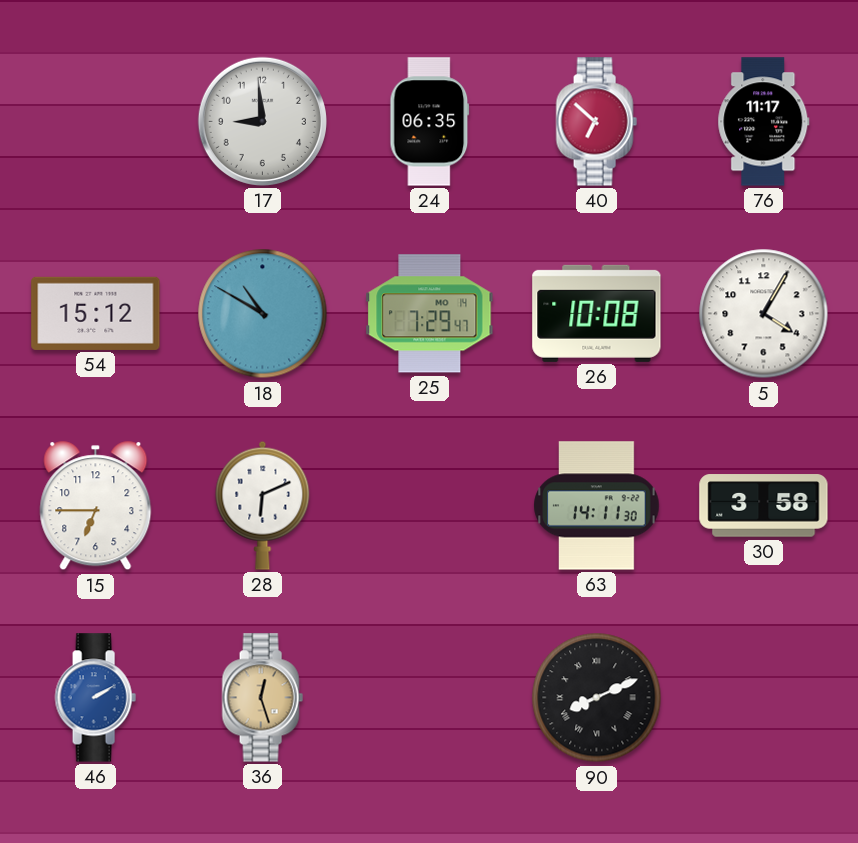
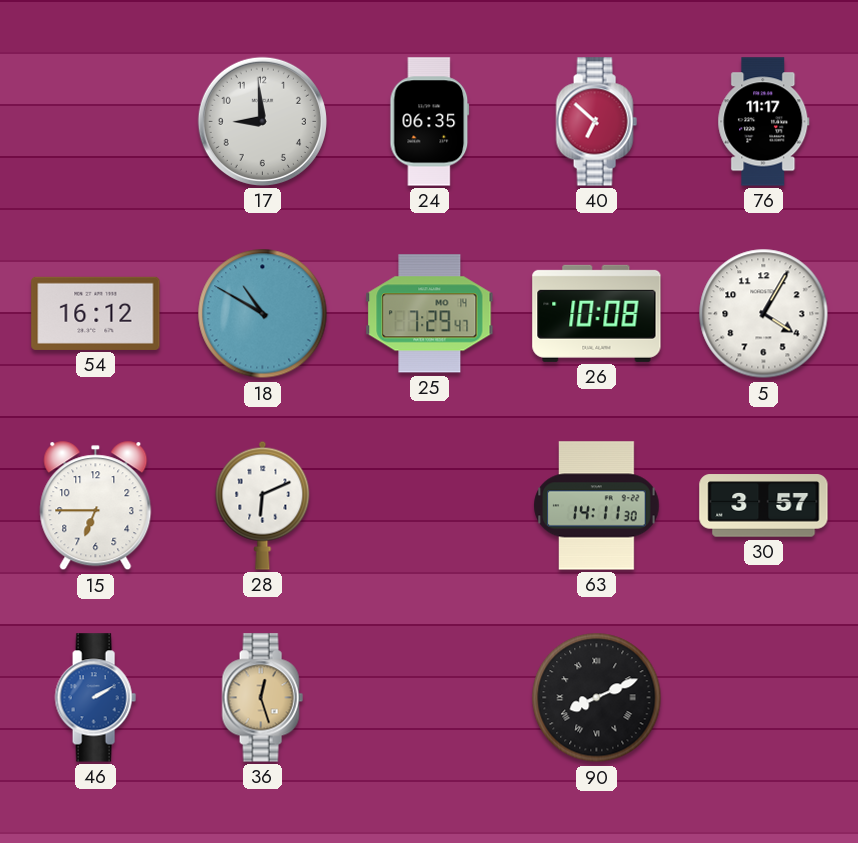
54: 15:12 -> 16:12 (96, 313)
30: 3:58 -> 3:57 (764, 506)
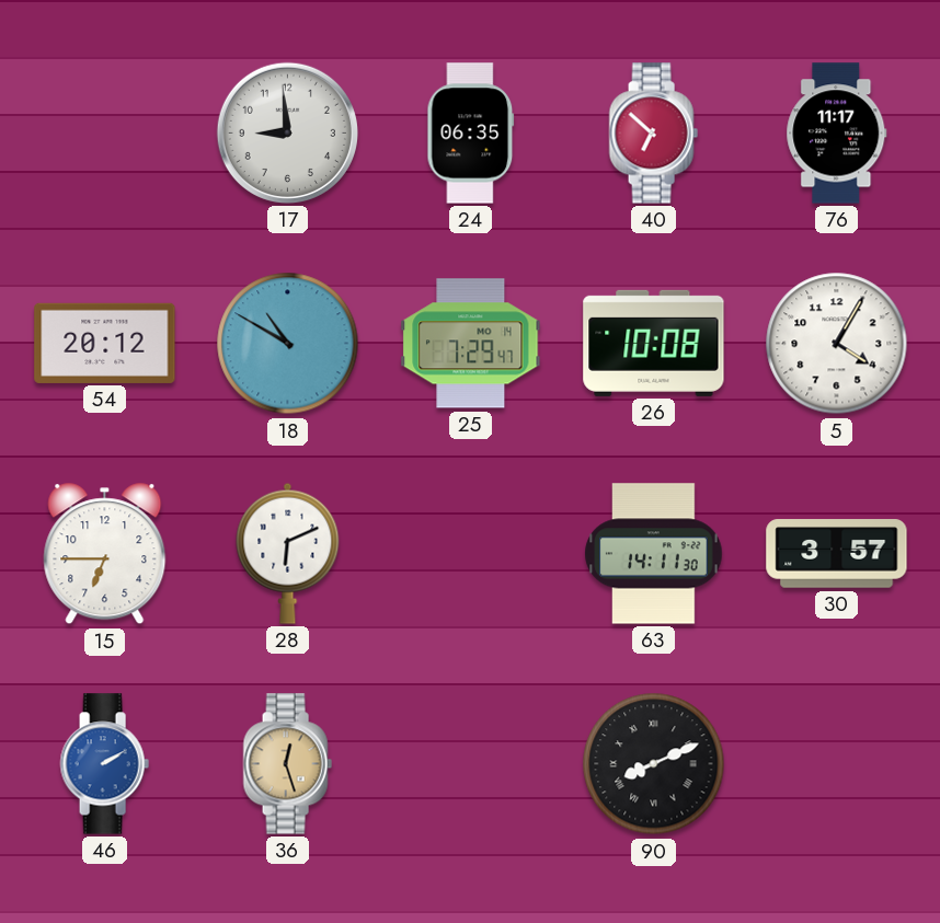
54: 16:12 -> 20:12 (105, 343)
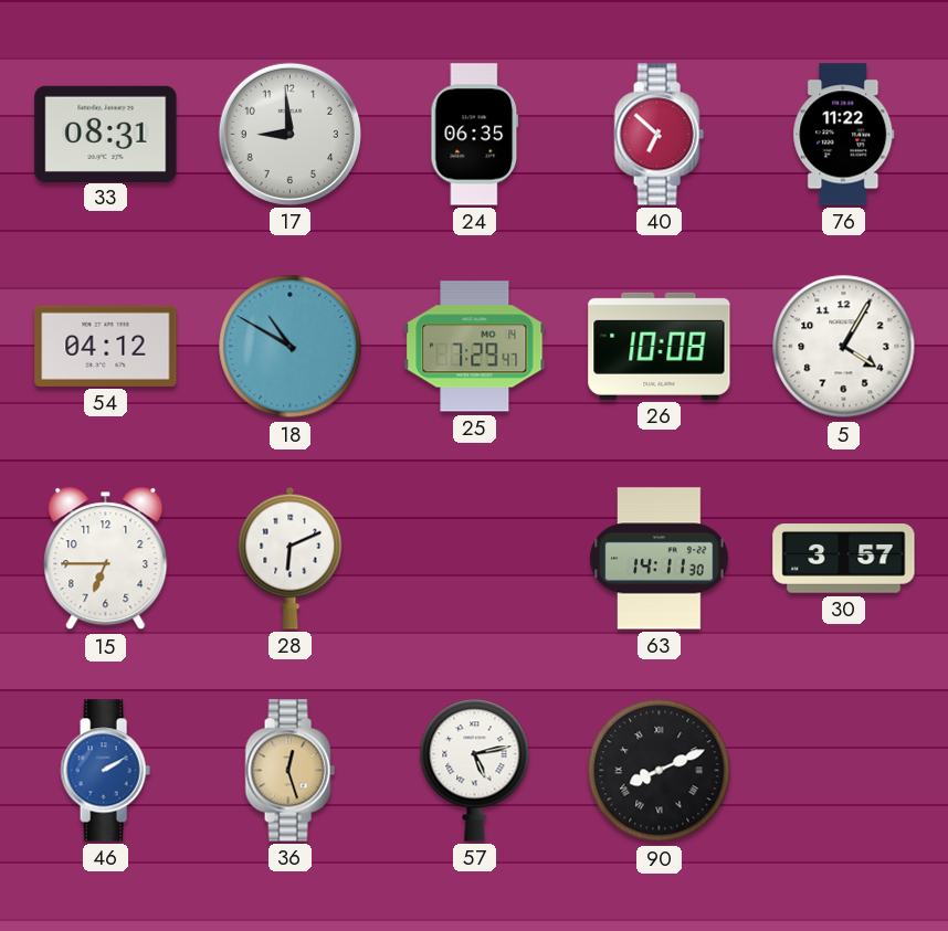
33: none -> 08:31 (106, 134)
76: 11:17 -> 11:22 (844, 135)
54: 20:12 -> 04:12 (106, 346)
57: none -> 5:13 (475, 770)
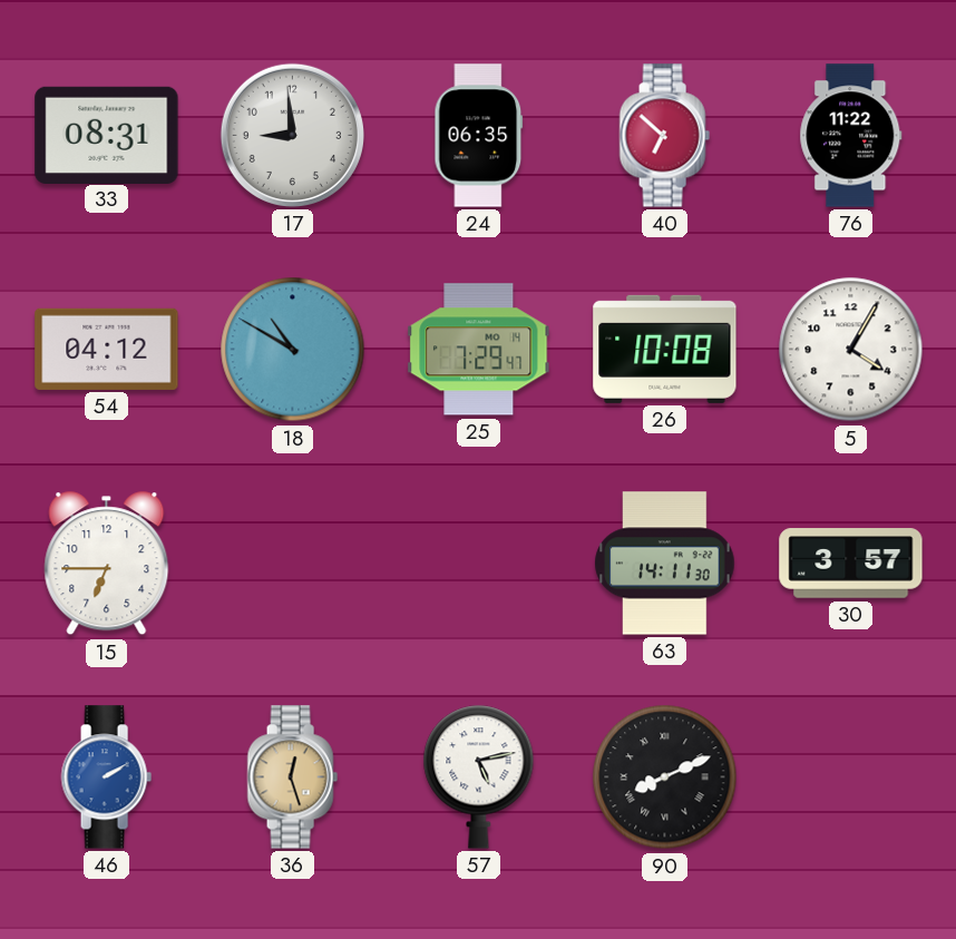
28: 6:11 -> none (291, 558)
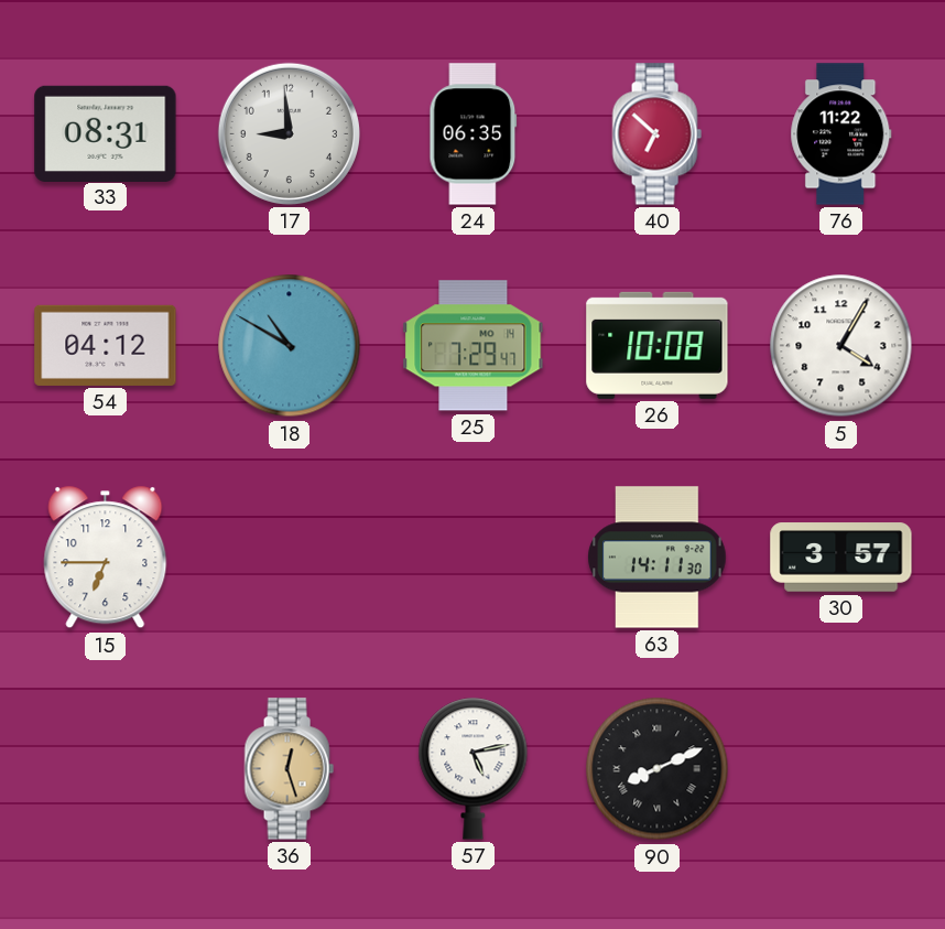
46: 2:10 -> none (106, 777)
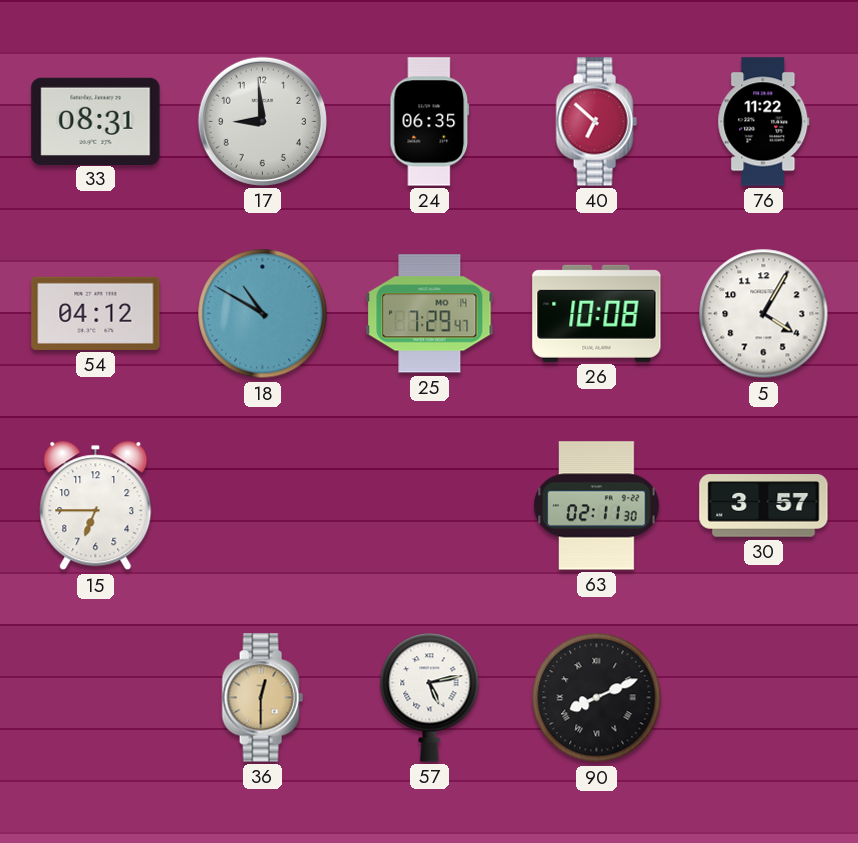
63: 14:11 -> 02:11 (597, 506)
36: 12:27 -> 12:30 (262, 698)
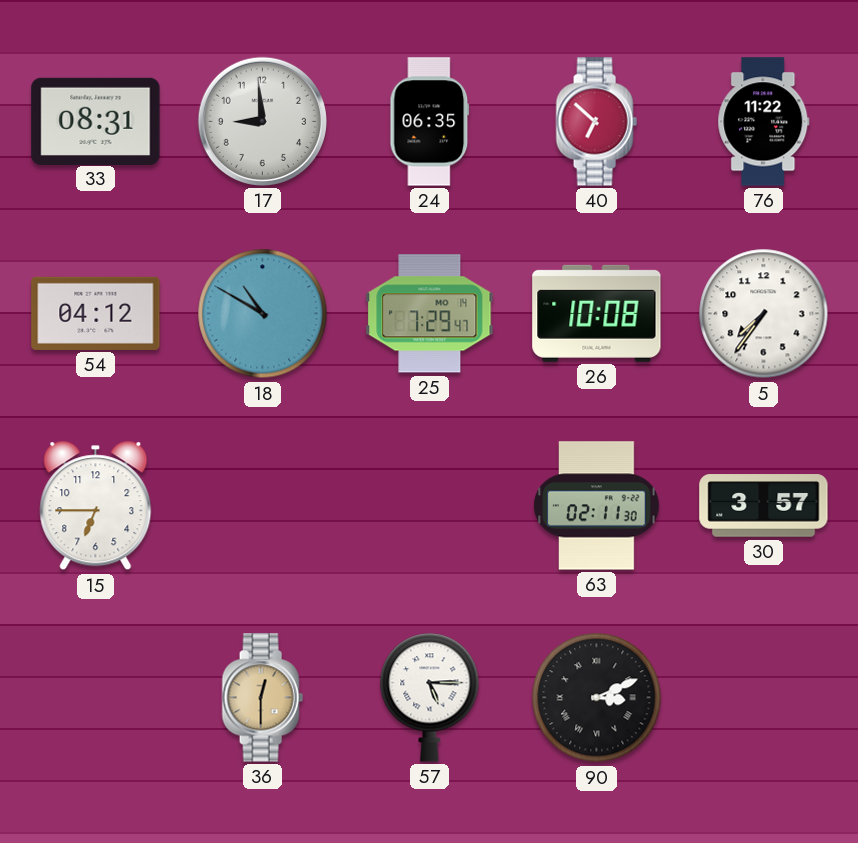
5: 4:05 -> 7:36 (764, 314)
57: 5:13 -> 5:15 (430, 697)
90: 8:11 -> 3:11 (597, 698)
